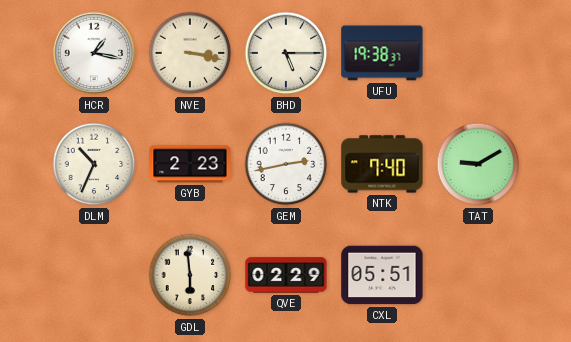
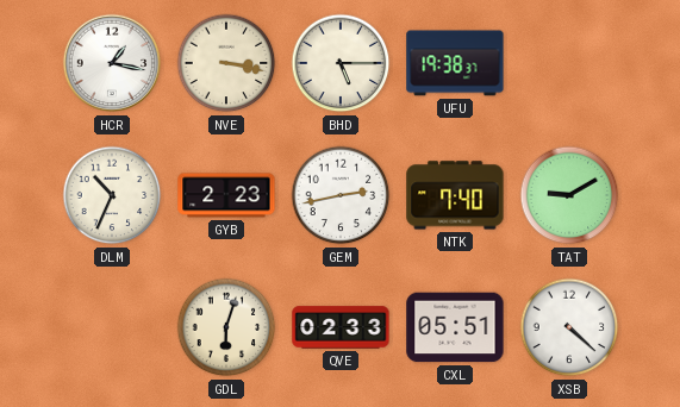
GDL: 5:59 -> 6:03 (226, 327)
QVE: 02:29 -> 02:33 (341, 327)
XSB: none -> 4:22 (569, 327)
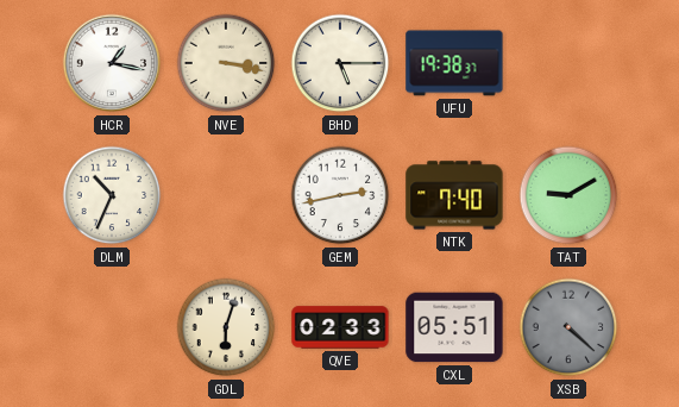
GYB: 2:23 -> none (226, 195)
XSB dial: white -> grey (568, 327)
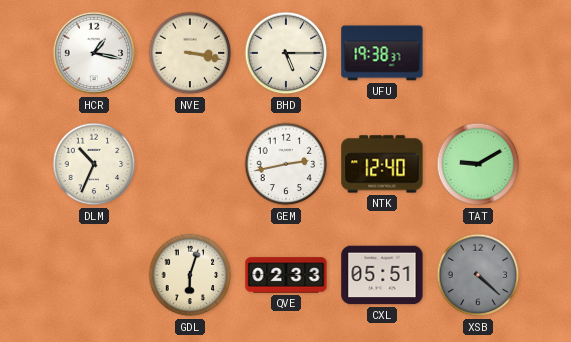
NTK: 7:40 -> 12:40 (382, 164)
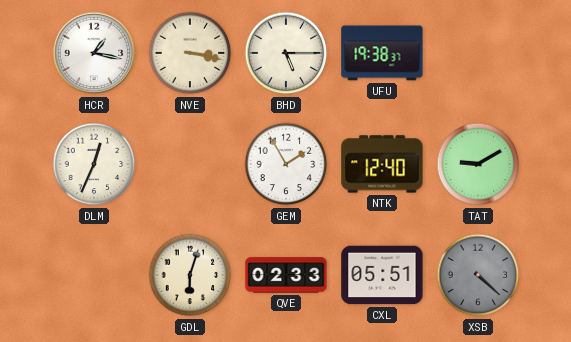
DLM: 10:34 -> 12:34 (94, 164)
GEM: 2:43 -> 1:55 (286, 164)
